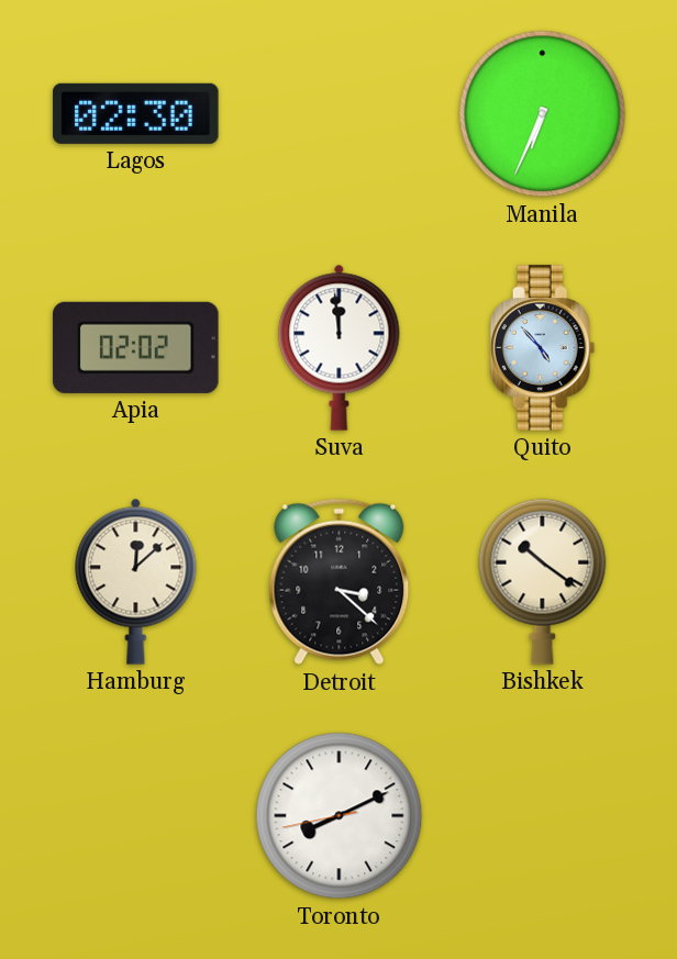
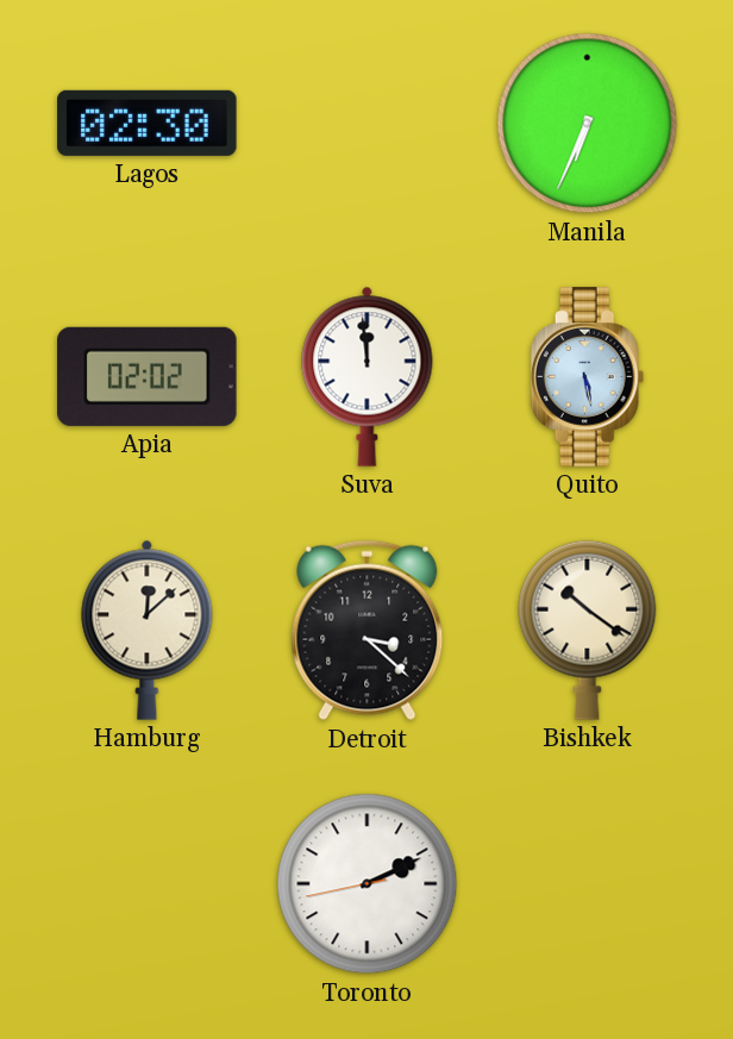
Quito: 4:53 -> 5:28 (588, 377)
Toronto: 8:10 -> 2:10 (368, 884)
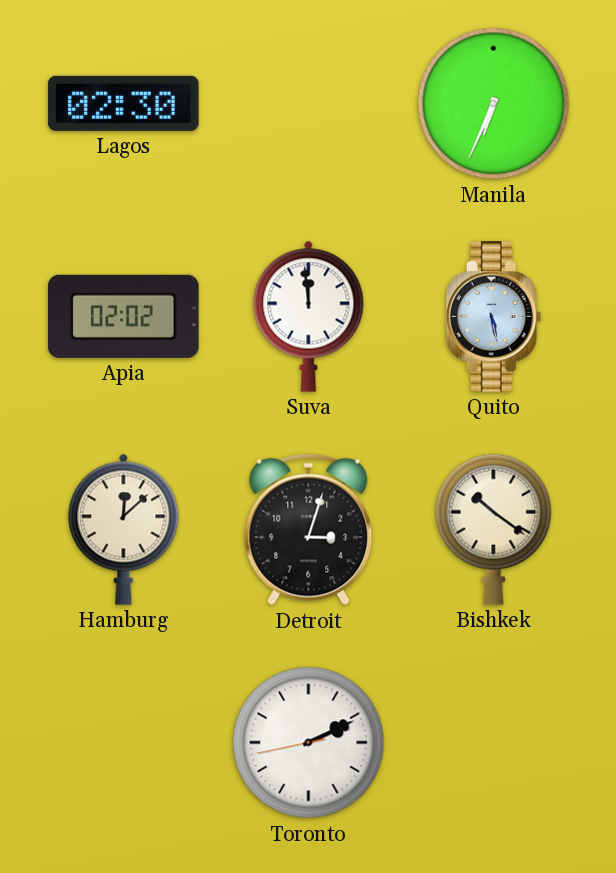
Detroit: 3:22 -> 3:03 (309, 530)
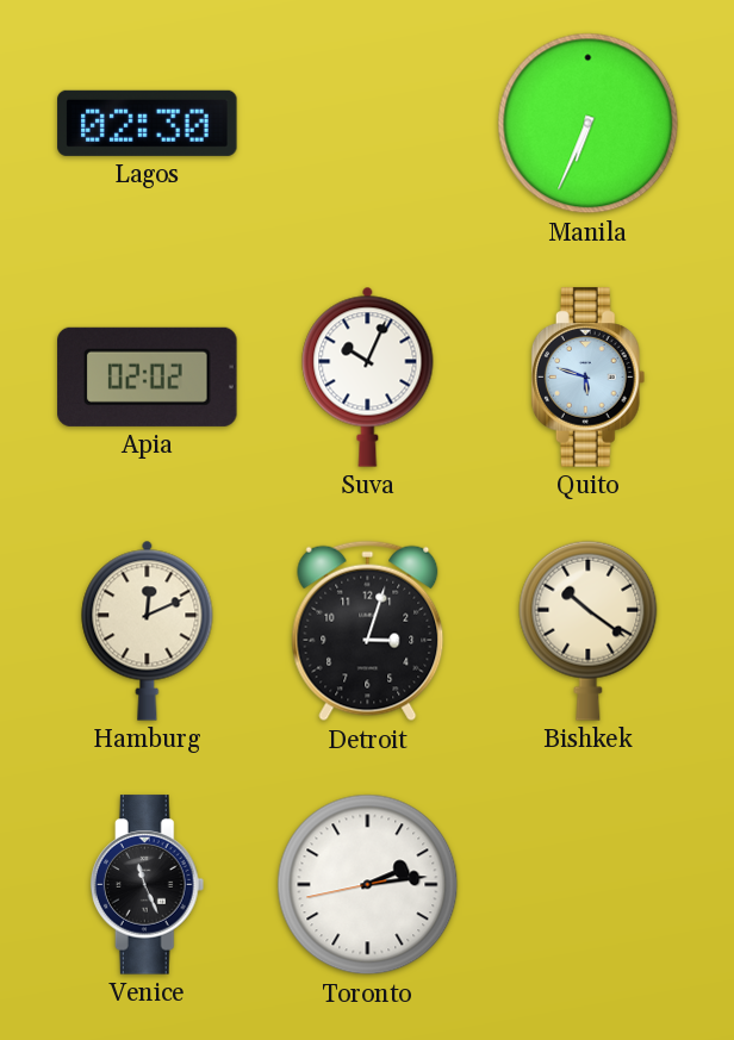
Suva: 11:59 -> 10:04 (368, 376)
Quito: 5:28 -> 5:48 (589, 378)
Hamburg: 12:08 -> 12:11 (148, 630)
Venice: none -> 11:26 (148, 885)
Toronto: 2:10 -> 2:13 (368, 885)
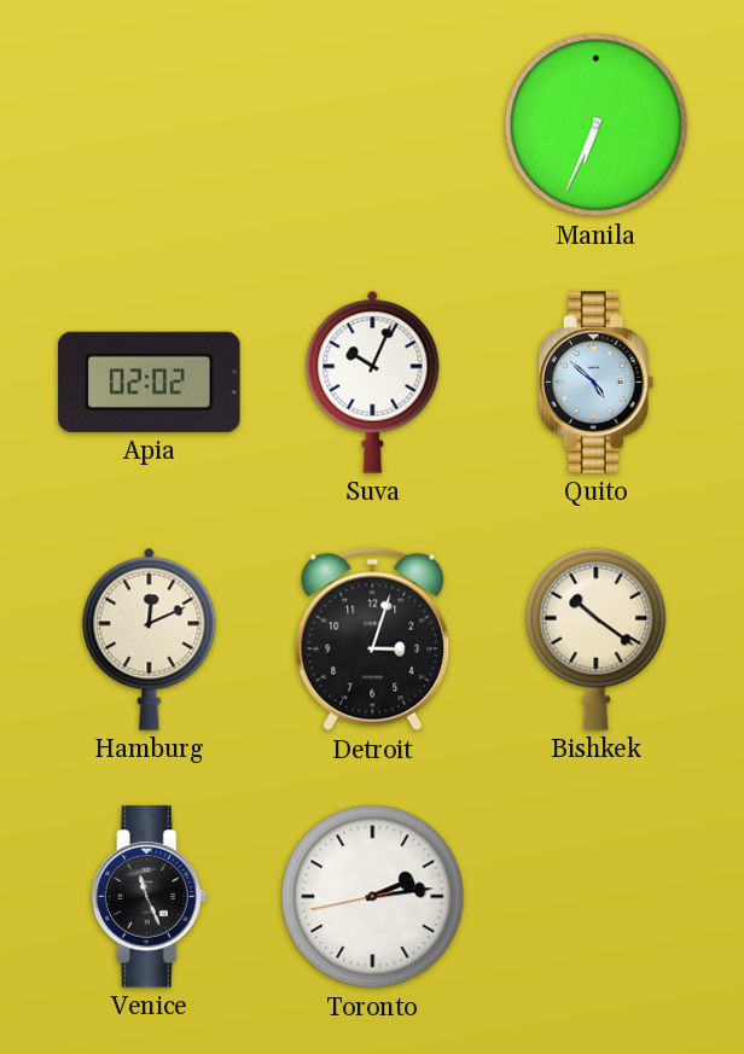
Lagos: 02:30 -> none (148, 123)
Quito: 5:48 -> 4:52 (597, 383)
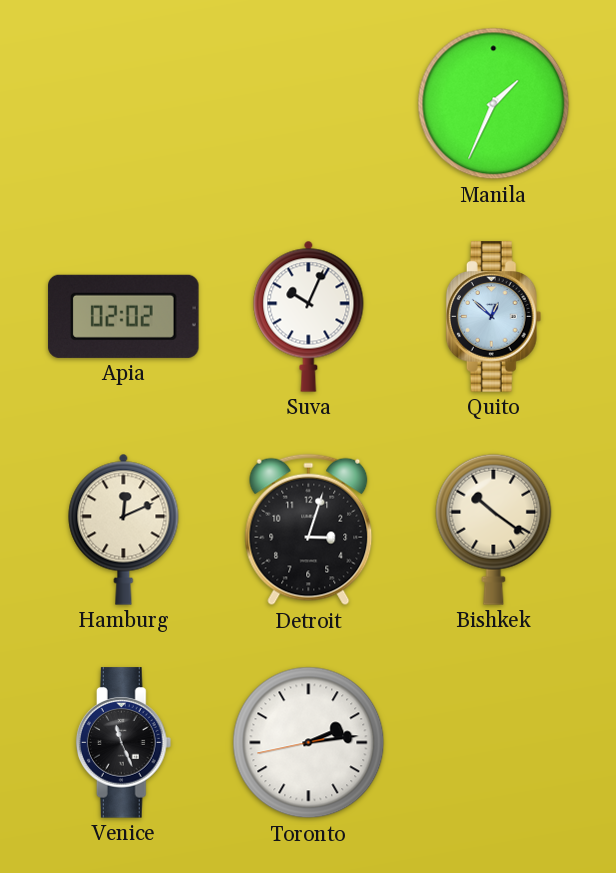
Manila: 6:34 -> 1:34 (494, 104)
Quito: 4:52 -> 12:52 (494, 317)
